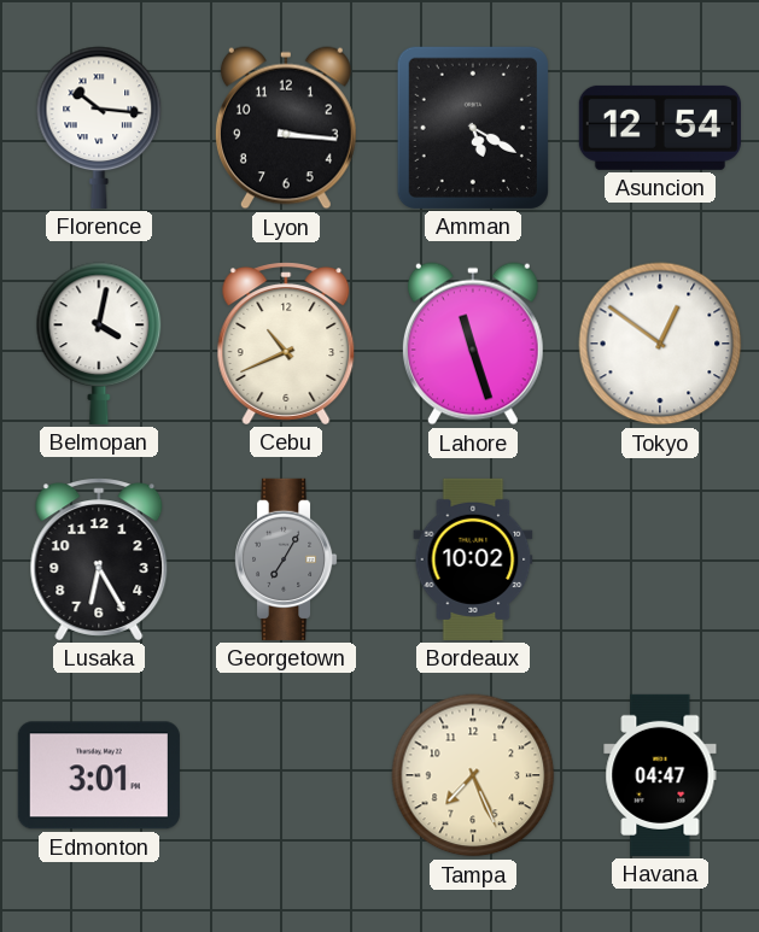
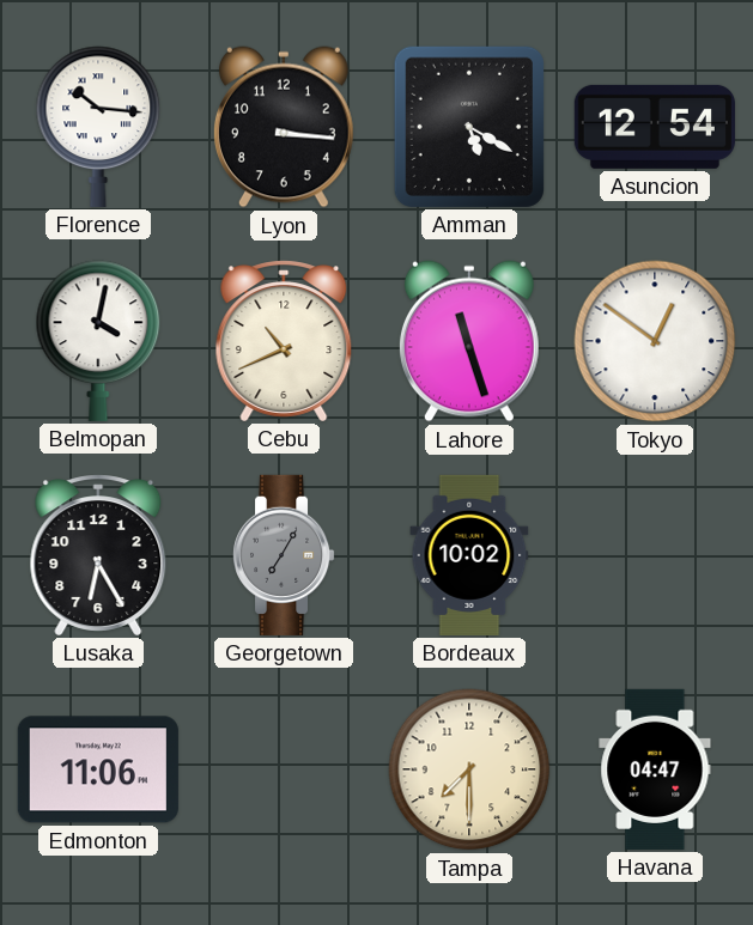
Edmonton: 3:01 -> 11:06 (98, 769)
Tampa: 7:26 -> 7:30 (469, 769)
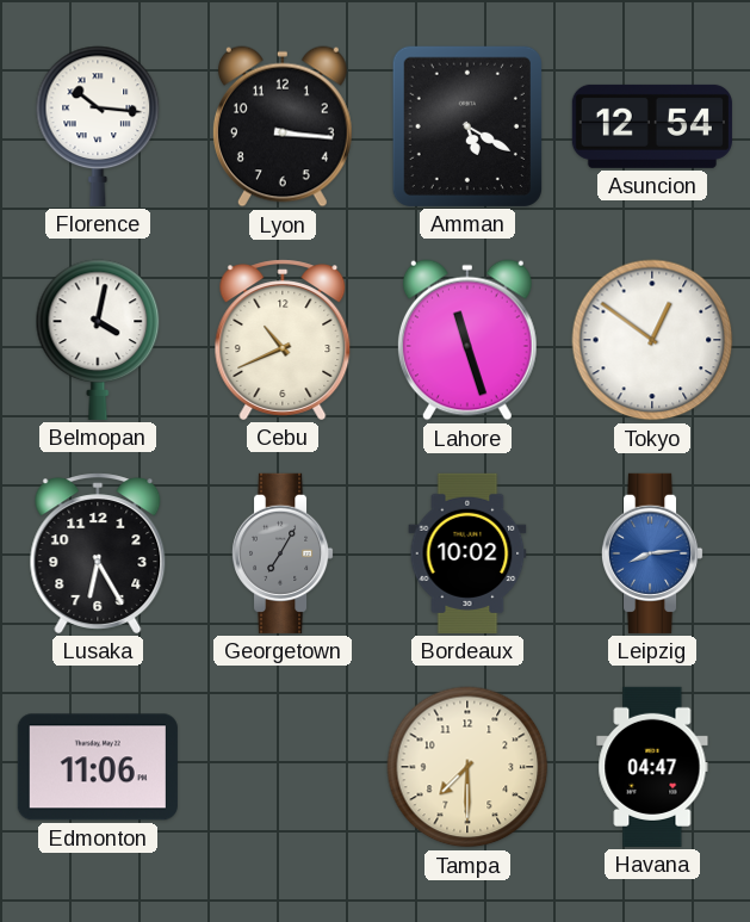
Leipzig: none -> 8:14 (653, 553)
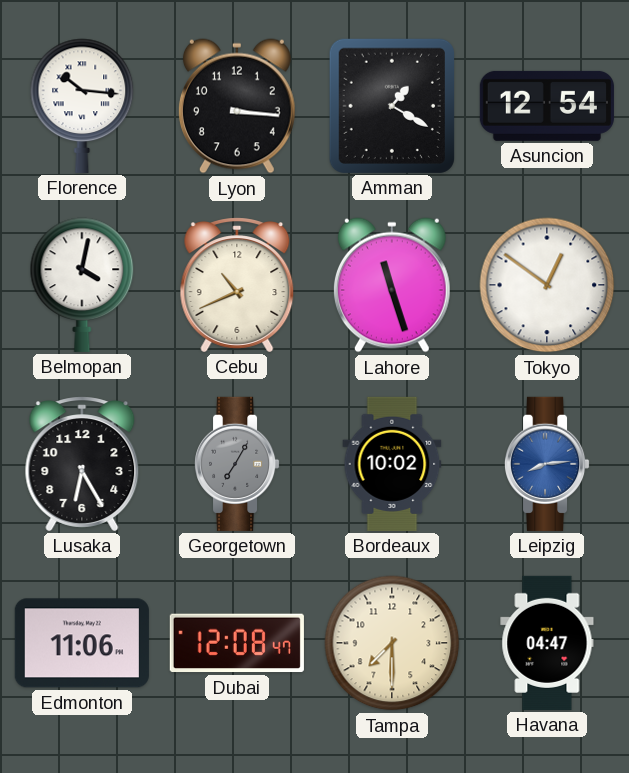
Amman: 5:20 -> 1:20 (392, 106)
Dubai: none -> 12:08 (237, 643)
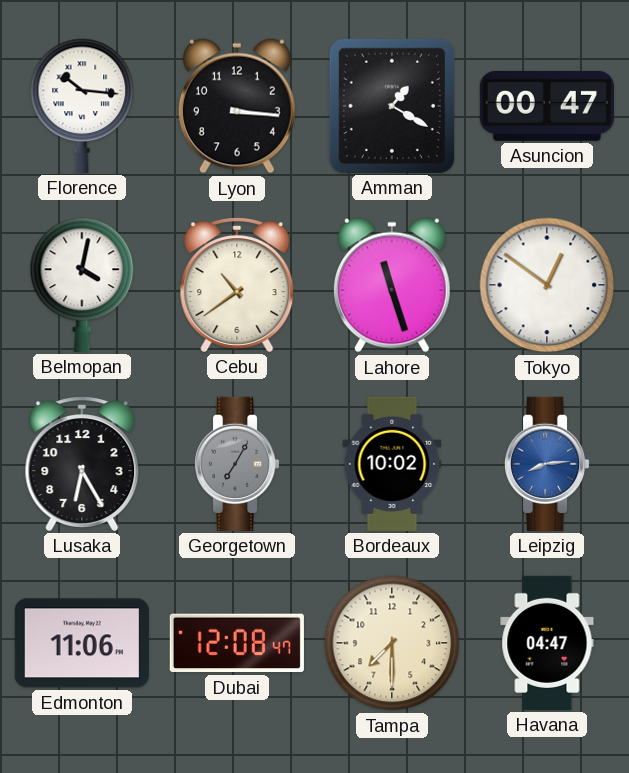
Asuncion: 12:54 -> 00:47 (547, 106)
Cebu: 10:41 -> 10:39 (237, 285)
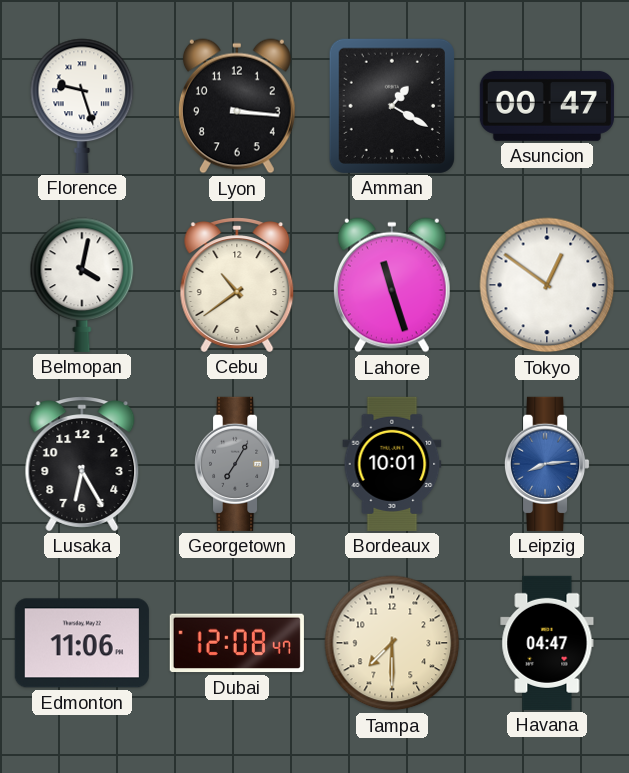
Florence: 10:16 -> 9:27 (82, 106)
Bordeaux: 10:02 -> 10:01 (392, 464)
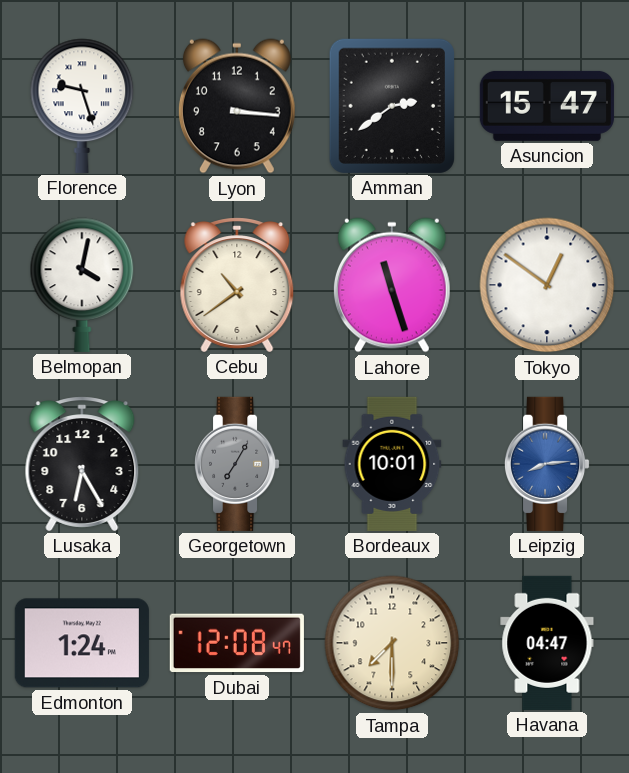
Amman: 1:20 -> 2:39 (392, 106)
Asuncion: 00:47 -> 15:47 (547, 106)
Edmonton: 11:06 -> 1:24 (82, 643)
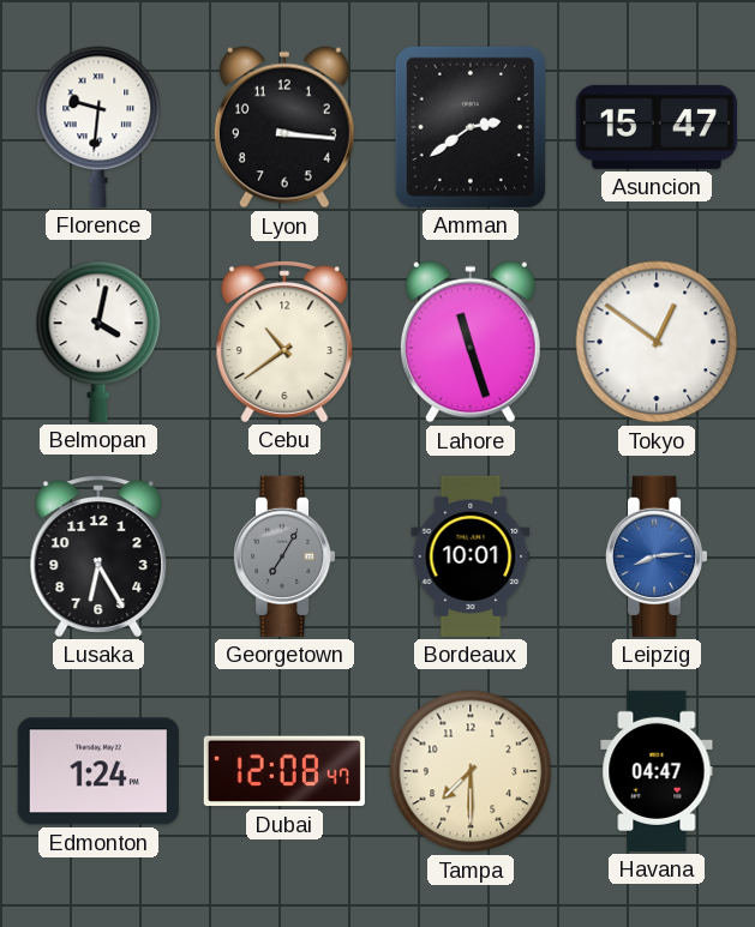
Florence: 9:27 -> 9:31 (98, 127)
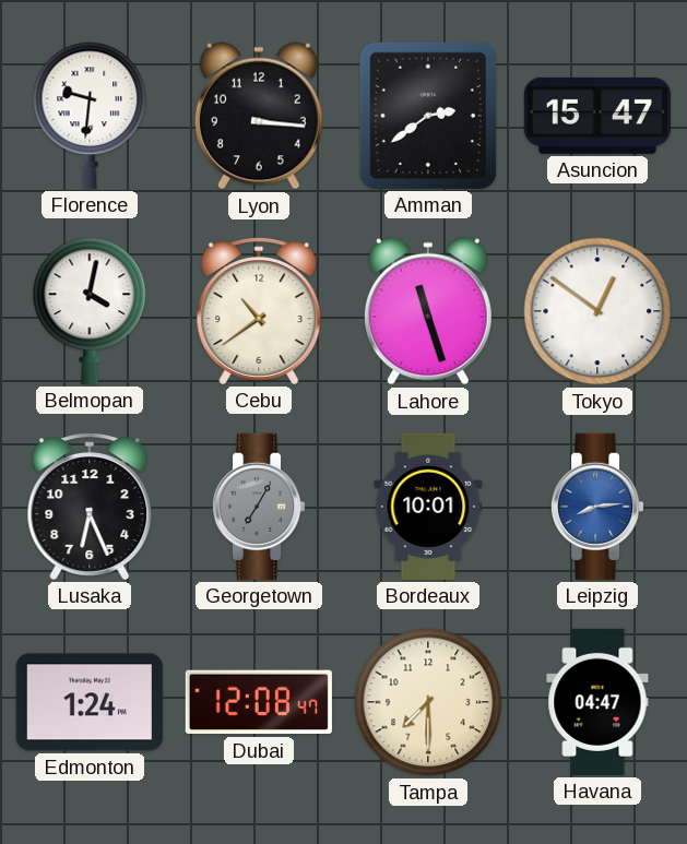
Lusaka: 6:25 -> 6:26 (90, 507)
